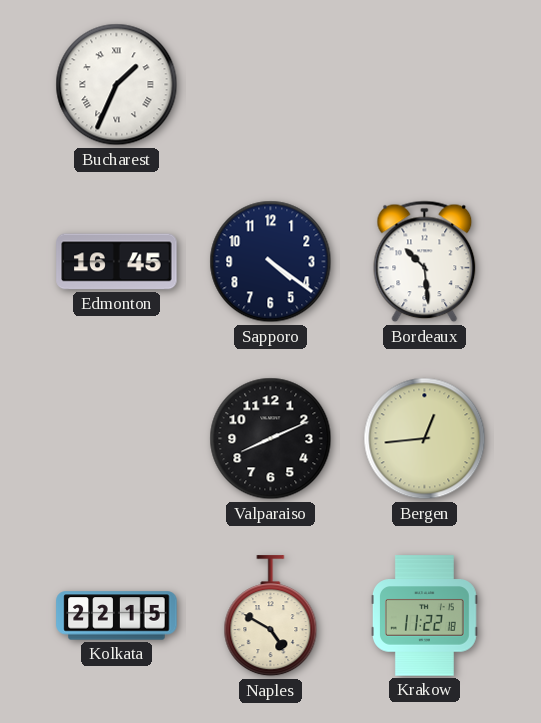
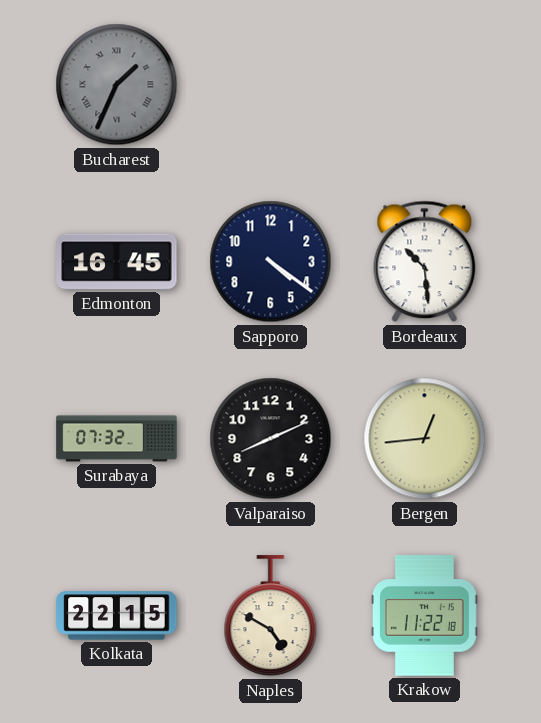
Bucharest dial: white -> grey (117, 85)
Surabaya: none -> 07:32 (117, 439)
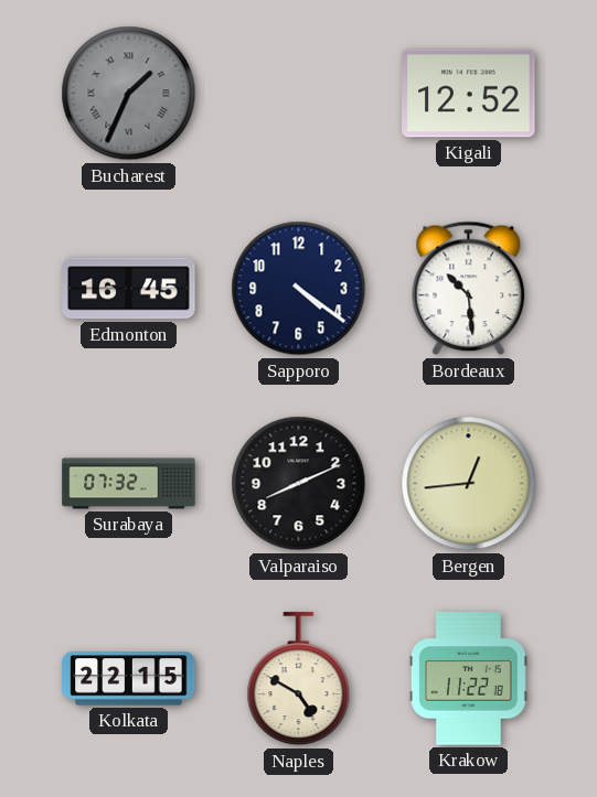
Kigali: none -> 12:52 (469, 94)
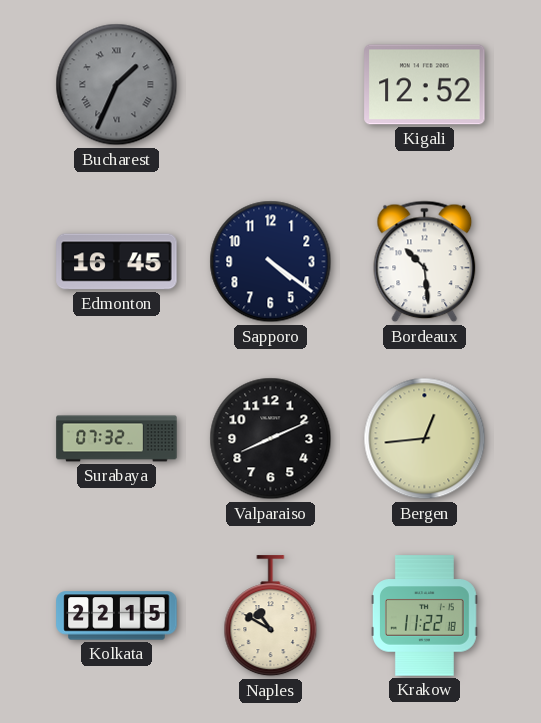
Naples: 4:50 -> 10:50 (271, 616)
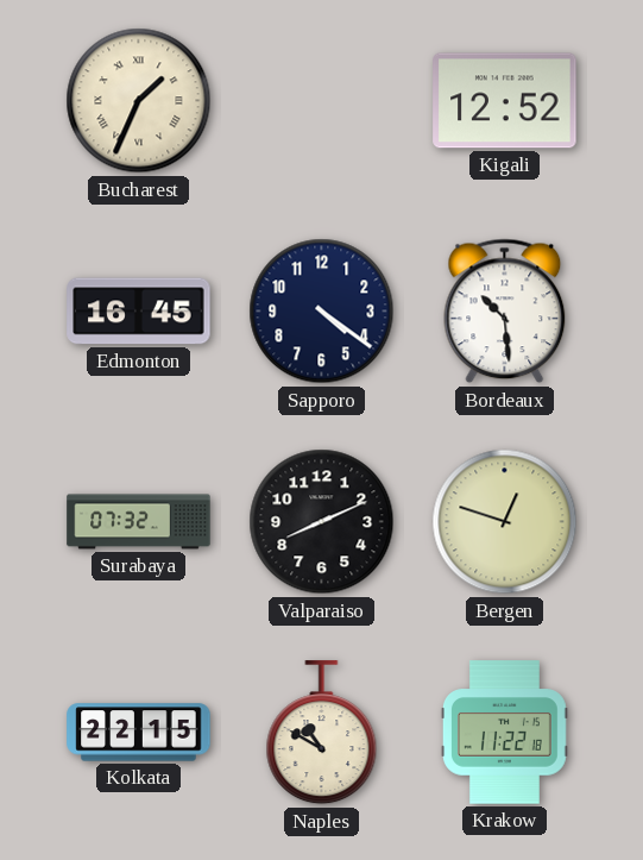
Bucharest dial: grey -> cream (139, 101)
Bergen: 12:44 -> 12:48 (505, 522)
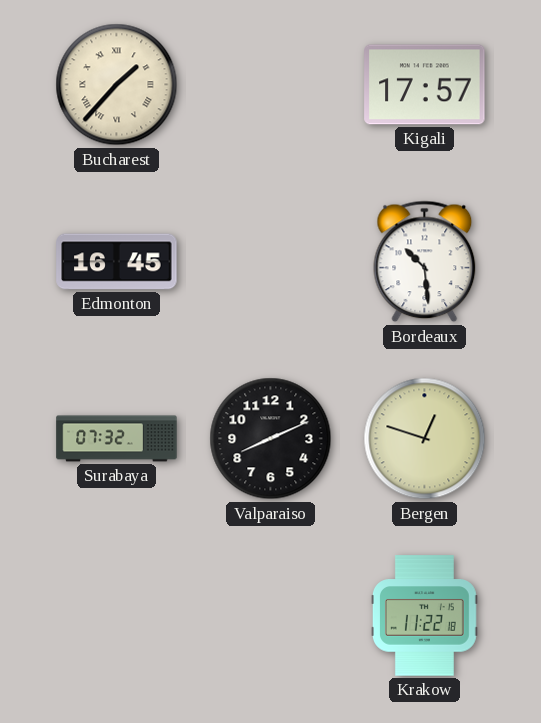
Bucharest: 1:34 -> 1:37 (117, 85)
Kigali: 12:52 -> 17:57 (425, 85)
Sapporo: 4:21 -> none (322, 312)
Kolkata: 22:15 -> none (139, 733)
Naples: 10:50 -> none (322, 733)
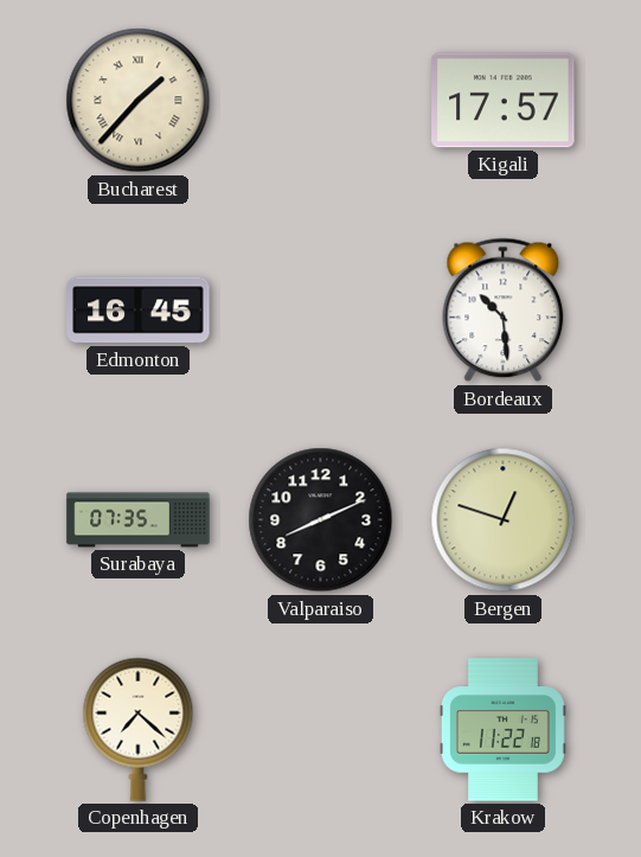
Surabaya: 07:32 -> 07:35 (139, 520)
Copenhagen: none -> 7:22 (139, 729)
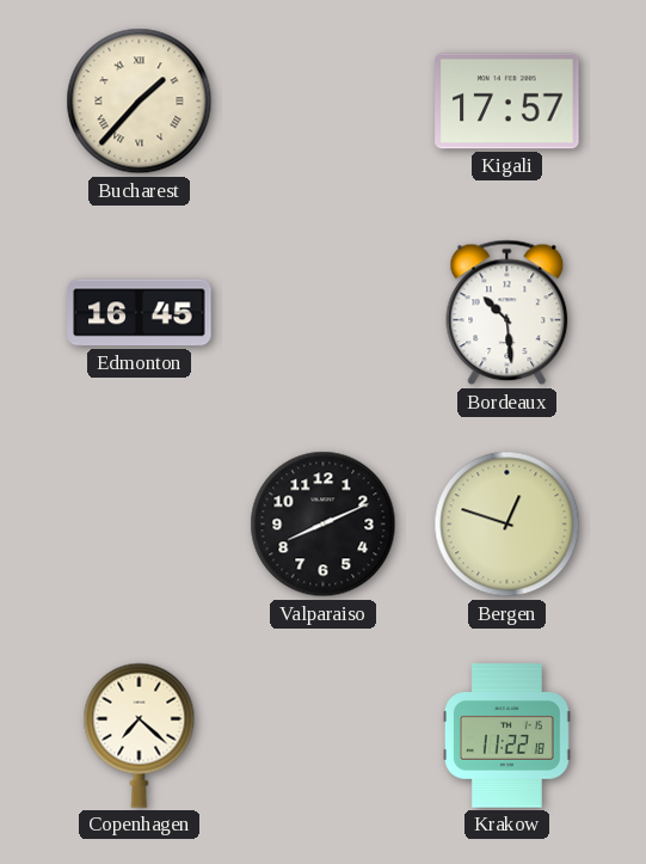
Surabaya: 07:35 -> none (139, 520)
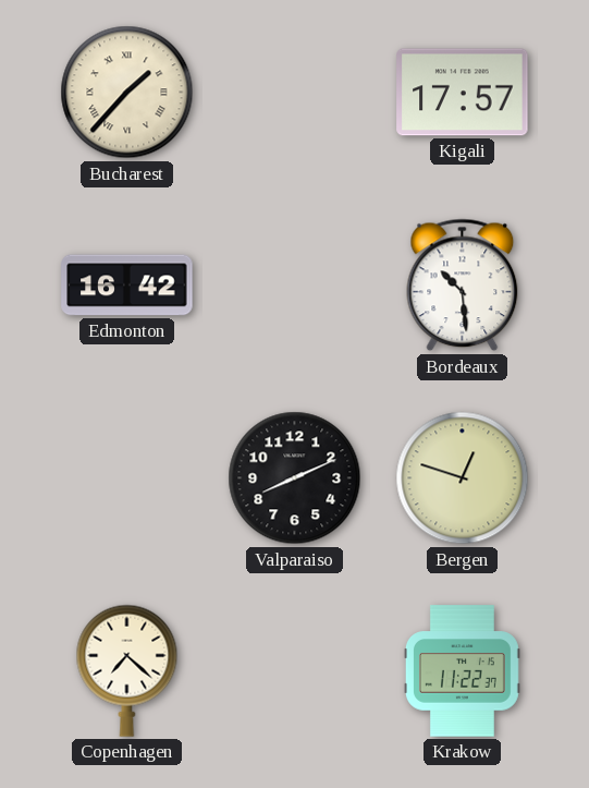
Edmonton: 16:45 -> 16:42 (127, 286)
Krakow: 11:22:18 -> 11:22:37 (462, 671)
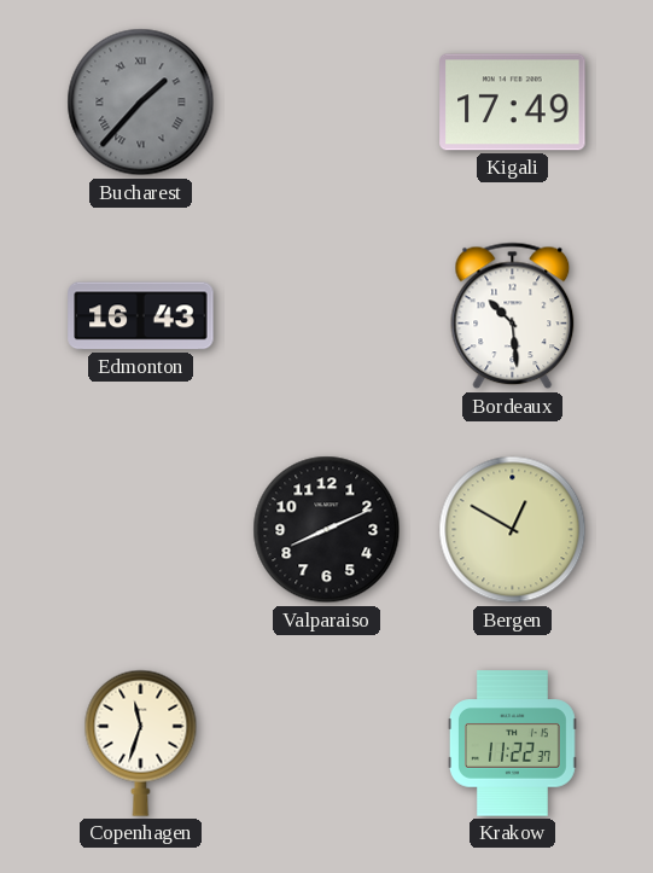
Bucharest dial: cream -> grey (141, 103)
Kigali: 17:57 -> 17:49 (513, 103)
Edmonton: 16:42 -> 16:43 (141, 316)
Bergen: 12:48 -> 12:50 (513, 530)
Copenhagen: 7:22 -> 11:33 (141, 743)
